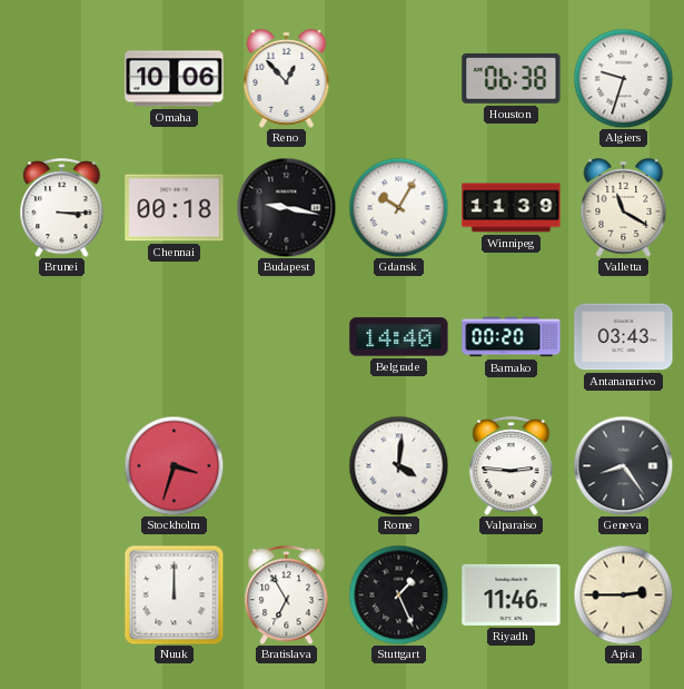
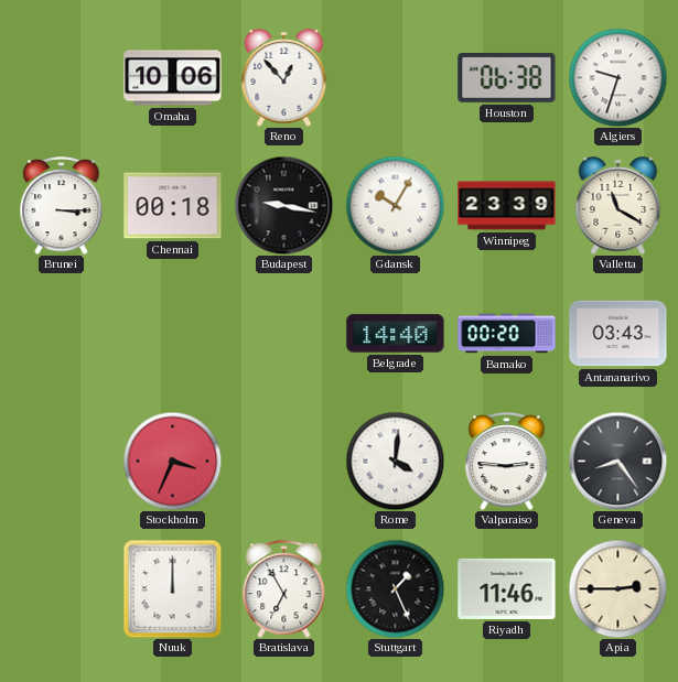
Winnipeg: 11:39 -> 23:39 (507, 206)
Stockholm: 3:33 -> 3:34 (172, 461)
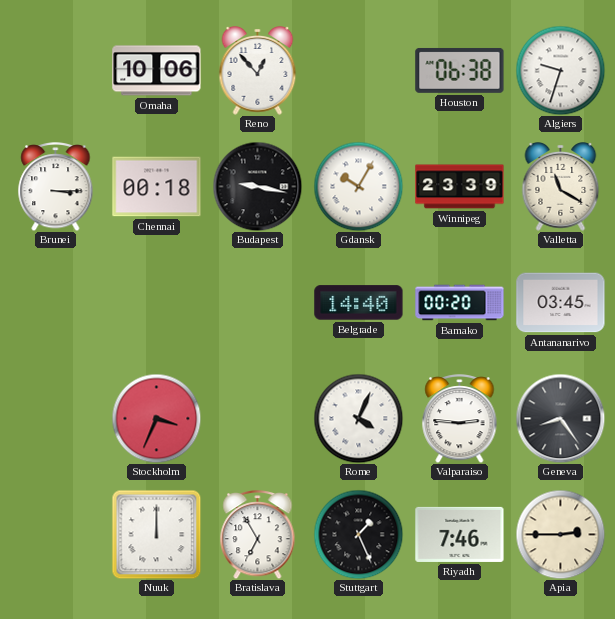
Antananarivo: 03:43 -> 03:45 (561, 303)
Rome: 4:01 -> 4:04 (358, 418)
Riyadh: 11:46 -> 7:46 (460, 534)
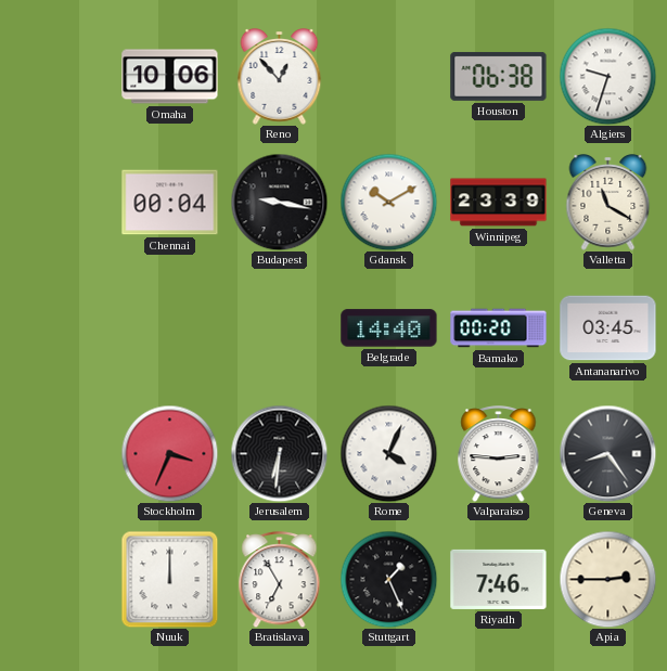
Brunei: 3:15 -> none (56, 187)
Chennai: 00:18 -> 00:04 (170, 203)
Gdansk: 10:05 -> 10:10 (388, 202)
Jerusalem: none -> 6:31 (279, 453)
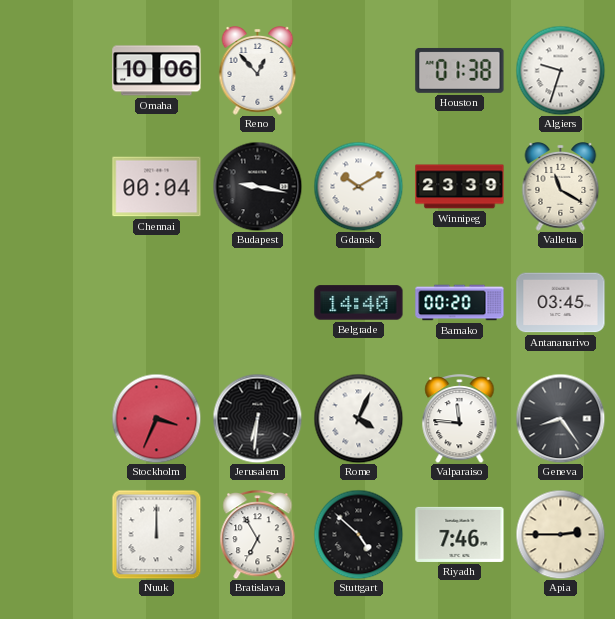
Houston: 06:38 -> 01:38 (460, 70)
Valparaiso: 2:46 -> 11:46 (460, 419)
Stuttgart: 1:26 -> 4:52 (358, 534)
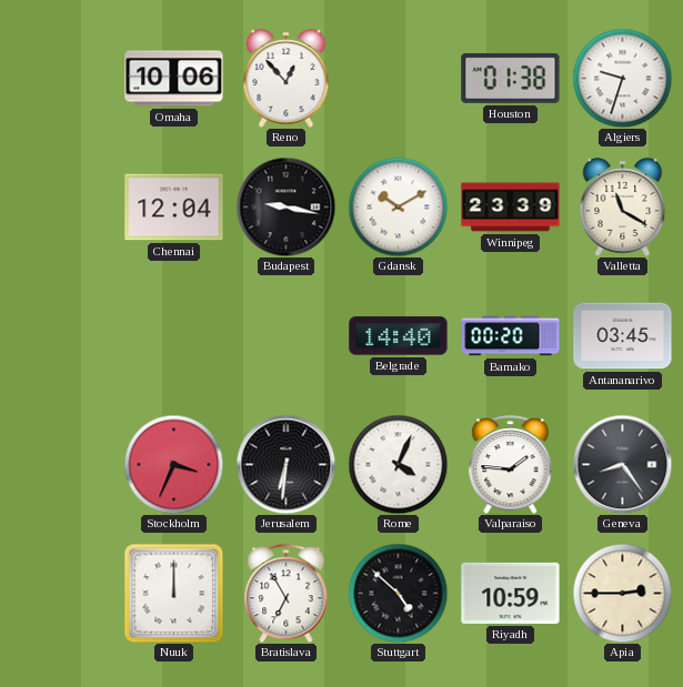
Chennai: 00:04 -> 12:04 (174, 208)
Valparaiso: 11:46 -> 1:46 (511, 465)
Riyadh: 7:46 -> 10:59 (511, 593)
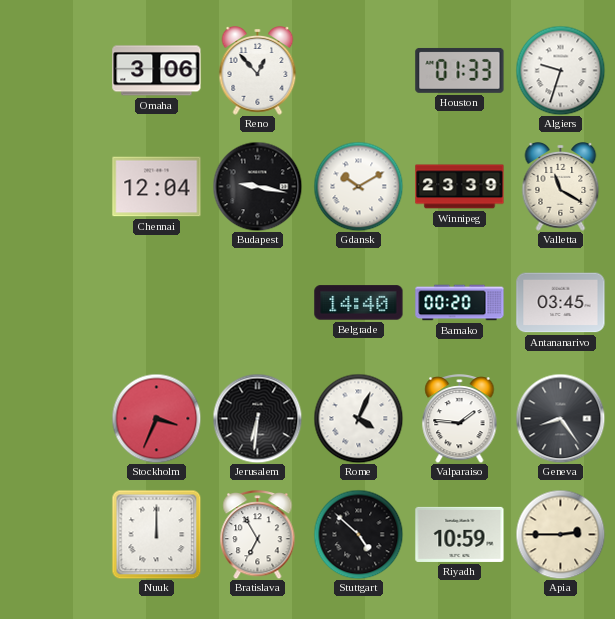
Omaha: 10:06 -> 3:06 (157, 71)
Houston: 01:38 -> 01:33 (460, 70)
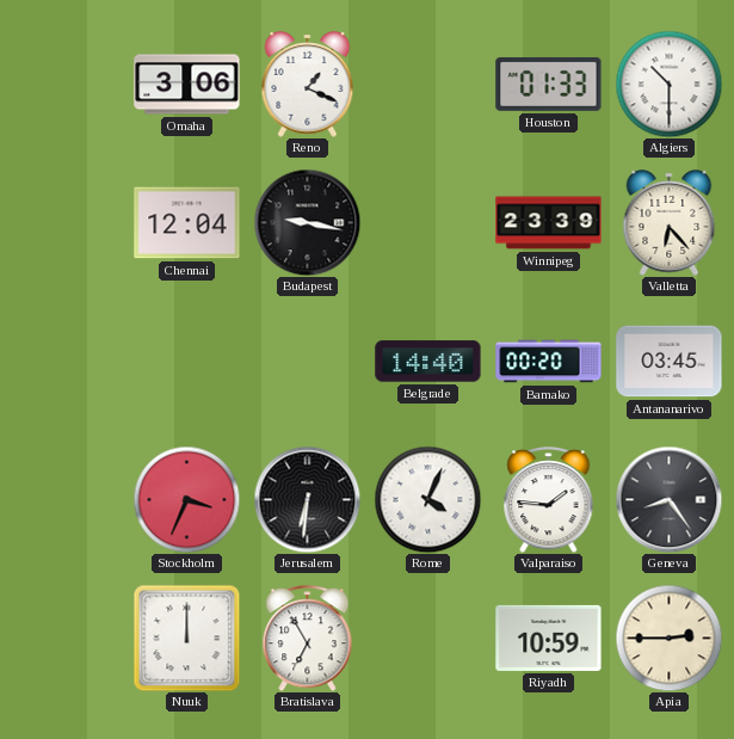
Reno: 12:53 -> 1:19 (308, 85)
Algiers: 9:33 -> 10:30 (668, 84)
Gdansk: 10:10 -> none (358, 186)
Valletta: 11:20 -> 6:23 (670, 223)
Stuttgart: 4:52 -> none (358, 534)
